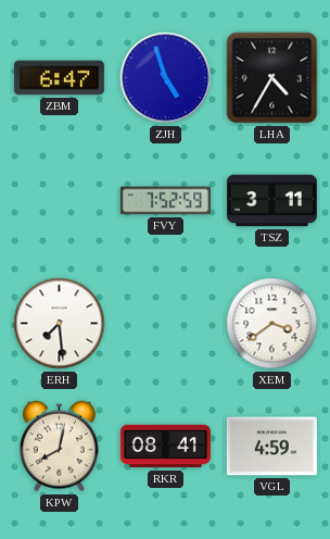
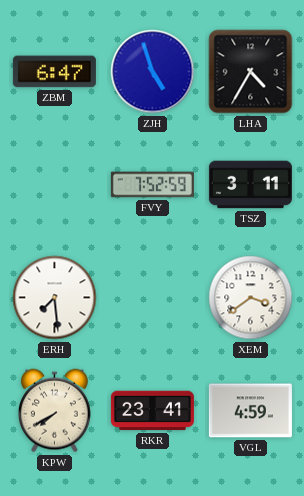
KPW: 8:02 -> 7:40 (54, 411)
RKR: 08:41 -> 23:41 (152, 411)
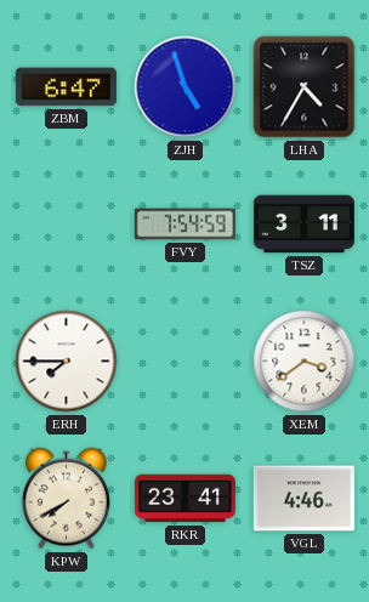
FVY: 7:52 -> 7:54 (184, 225)
ERH: 7:29 -> 7:45 (67, 362)
VGL: 4:59 -> 4:46 (303, 499)
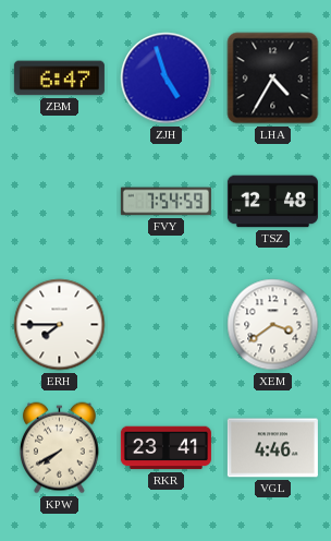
TSZ: 3:11 -> 12:48 (272, 202)
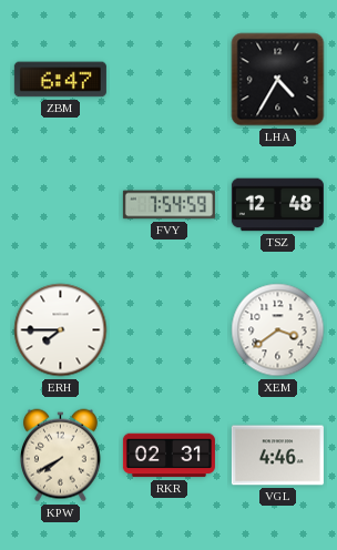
ZJH: 4:57 -> none (167, 79)
RKR: 23:41 -> 02:31 (168, 456)
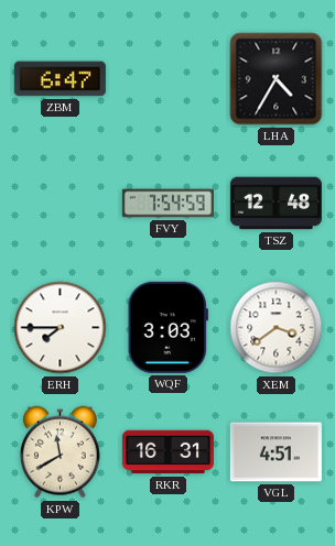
WQF: none -> 3:03 (167, 327)
KPW: 7:40 -> 11:40 (60, 452)
RKR: 02:31 -> 16:31 (167, 452)
VGL: 4:46 -> 4:51 (275, 452)
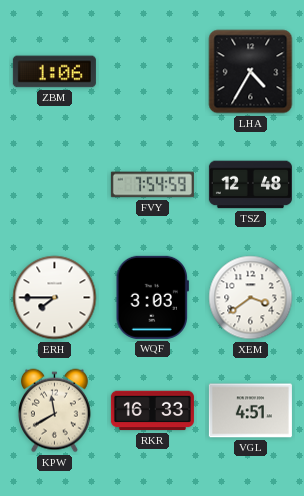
ZBM: 6:47 -> 1:06 (54, 72)
RKR: 16:31 -> 16:33 (152, 411)
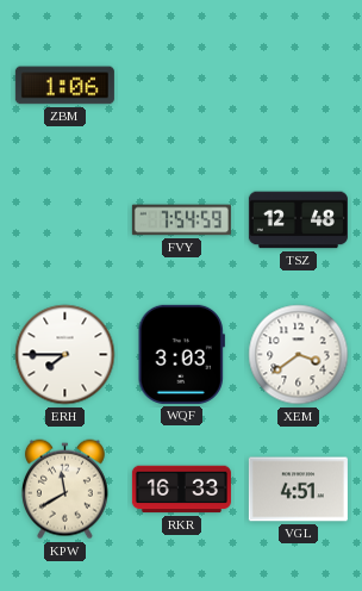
LHA: 4:35 -> none (251, 72)
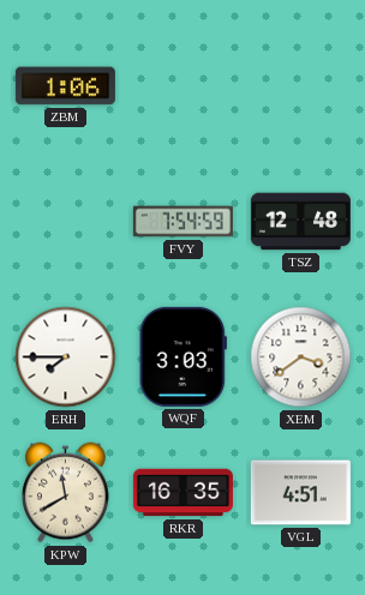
RKR: 16:33 -> 16:35 (182, 493)
